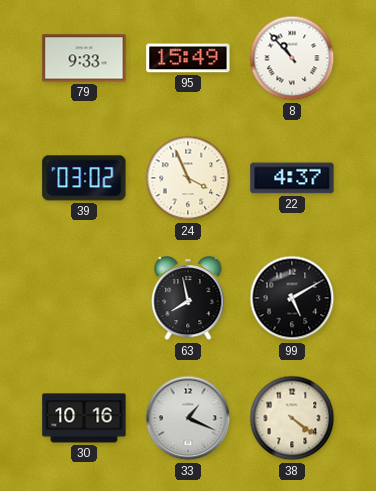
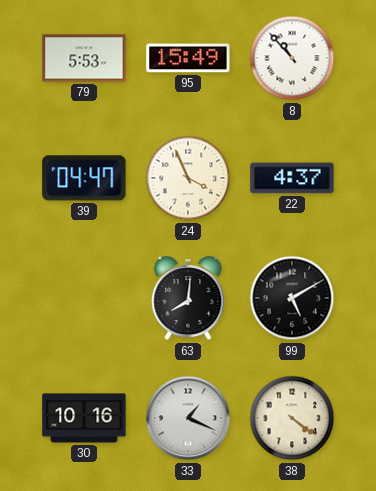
79: 9:33 -> 5:53 (84, 58)
39: 03:02 -> 04:47 (84, 178)
63: 7:58 -> 8:01 (188, 299)
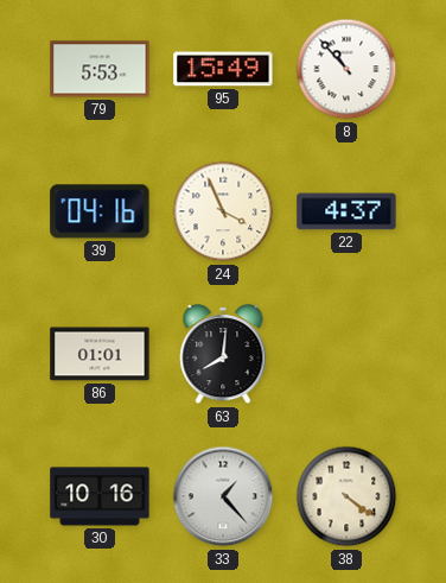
39: 04:47 -> 04:16 (100, 211)
86: none -> 01:01 (100, 354)
99: 5:10 -> none (292, 298)
33: 1:19 -> 1:23 (223, 496)
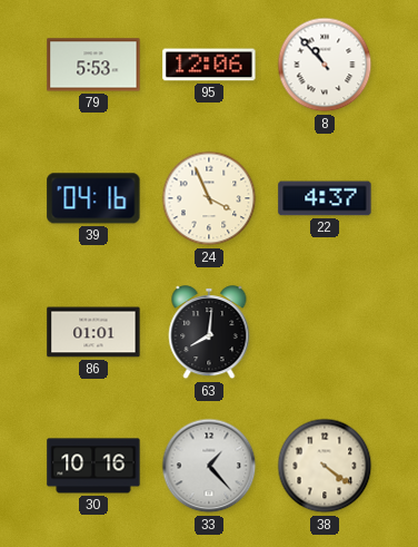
95: 15:49 -> 12:06 (209, 65)
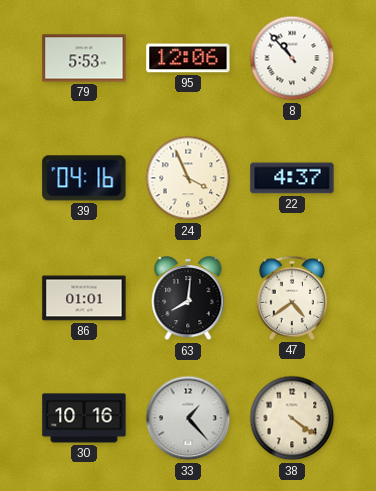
47: none -> 4:39 (291, 298)
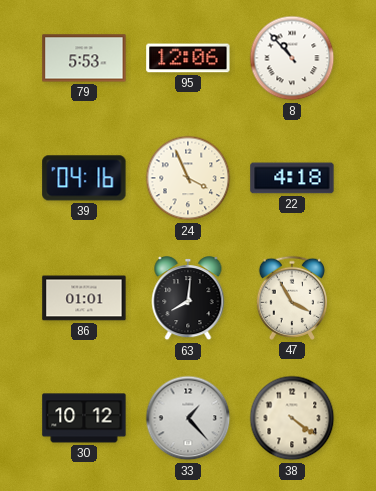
22: 4:37 -> 4:18 (292, 178)
47: 4:39 -> 3:55 (291, 298)
30: 10:16 -> 10:12 (84, 418)
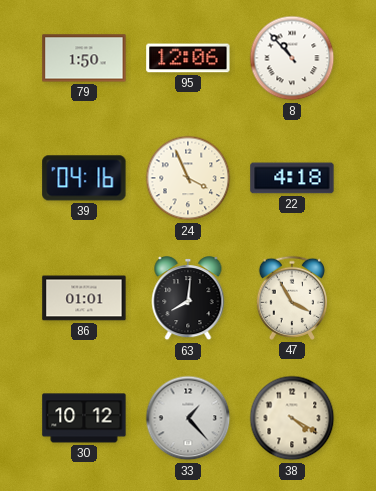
79: 5:53 -> 1:50 (84, 58)
38: 4:21 -> 4:20 (292, 418)
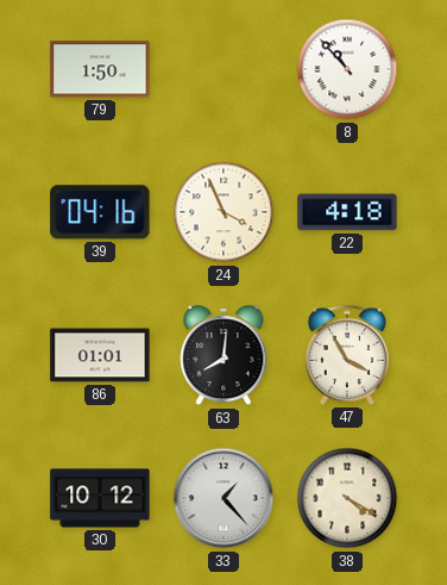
95: 12:06 -> none (188, 58)
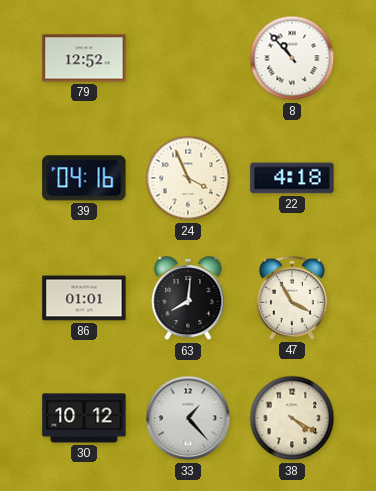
79: 1:50 -> 12:52 (84, 58)
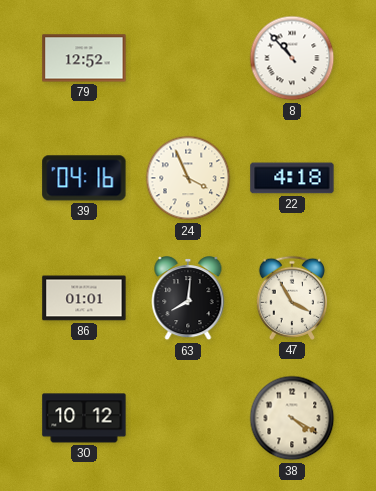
33: 1:23 -> none (188, 418)
